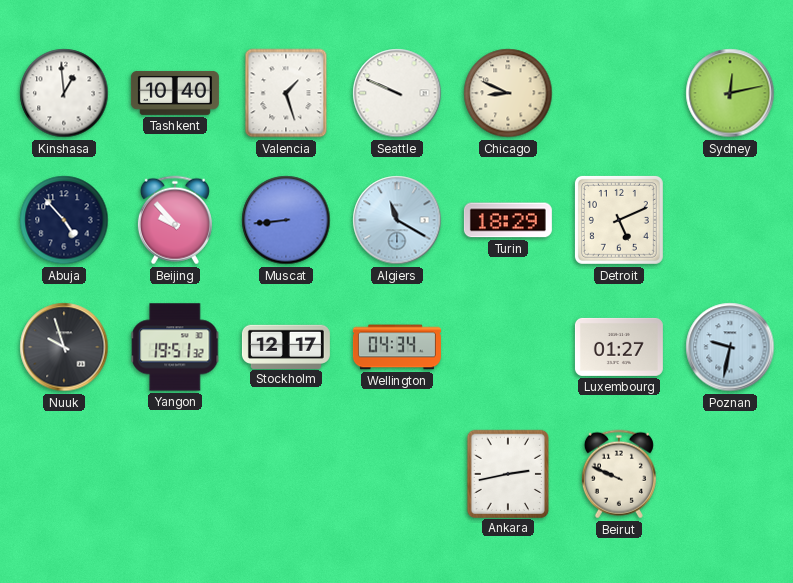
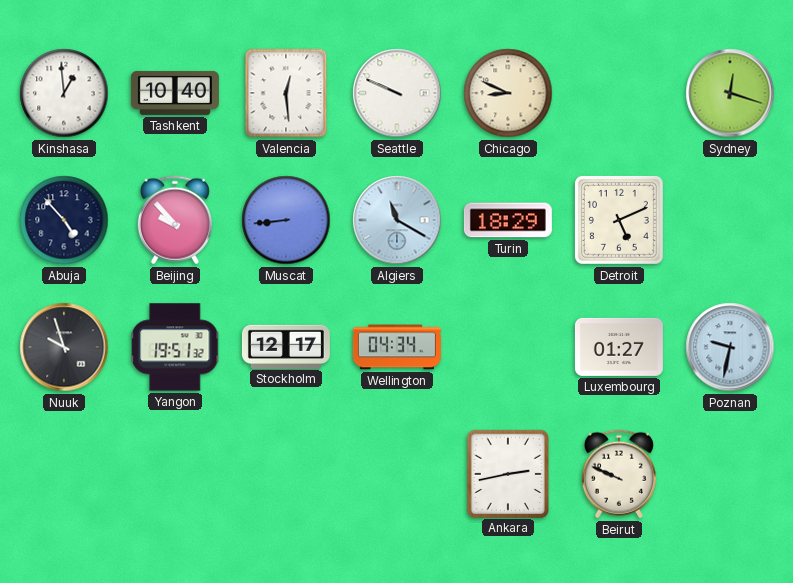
Valencia: 1:27 -> 12:29 (286, 93)
Sydney: 12:13 -> 12:18 (730, 93)
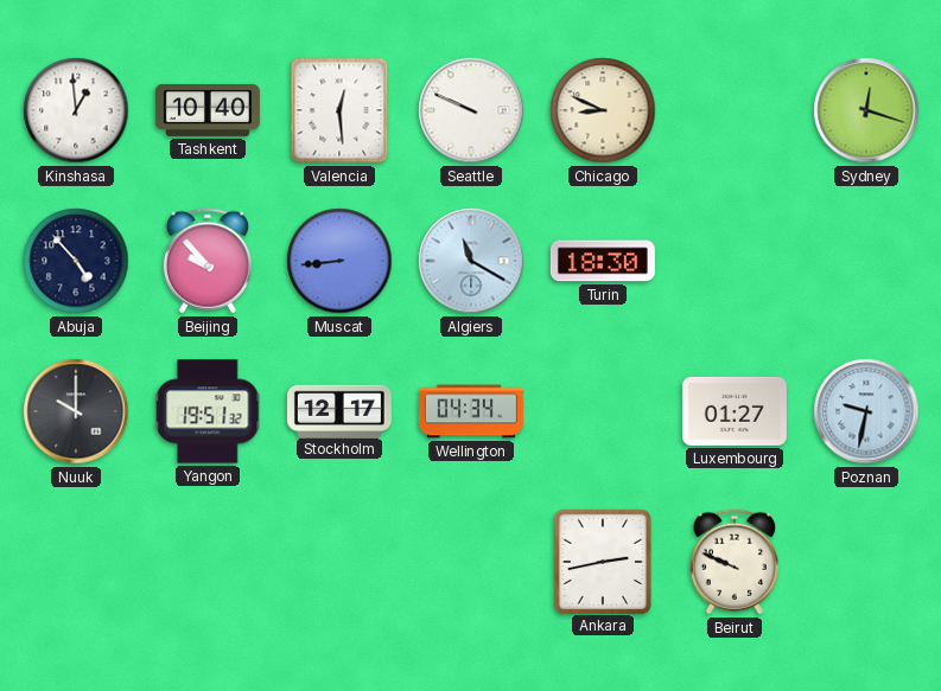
Turin: 18:29 -> 18:30 (603, 261)
Detroit: 5:11 -> none (619, 220)
Nuuk: 9:57 -> 10:00 (76, 411)
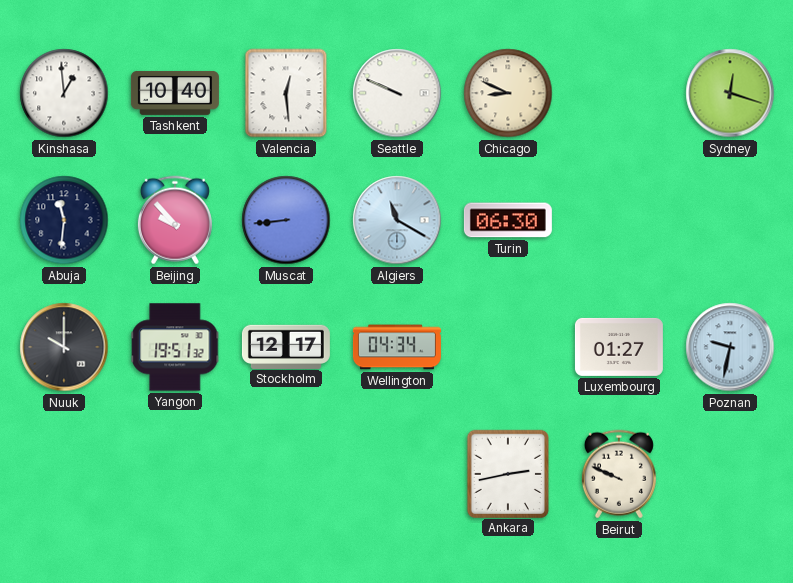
Abuja: 4:53 -> 11:31 (64, 220)
Turin: 18:30 -> 06:30 (508, 220)
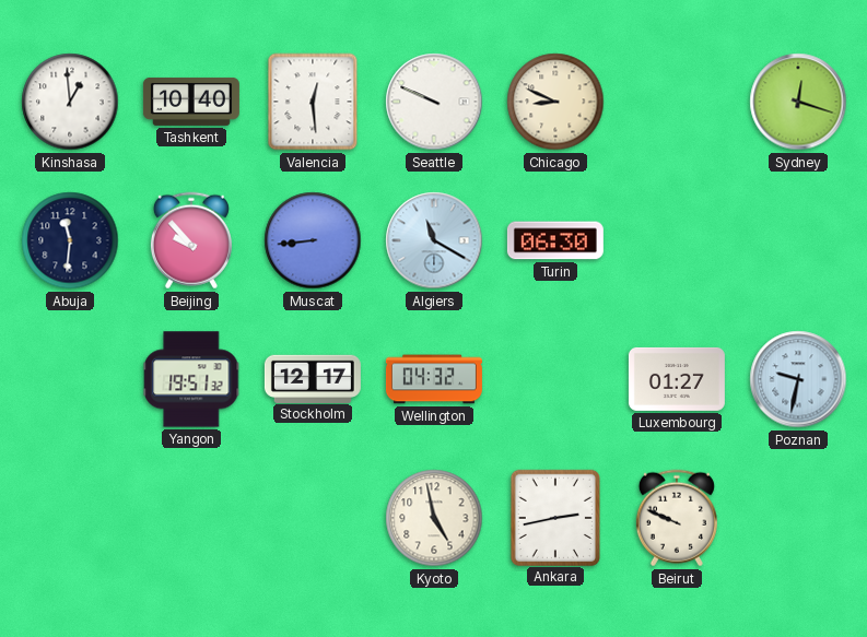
Nuuk: 10:00 -> none (64, 347)
Wellington: 04:34 -> 04:32 (434, 379)
Kyoto: none -> 4:58 (434, 518)
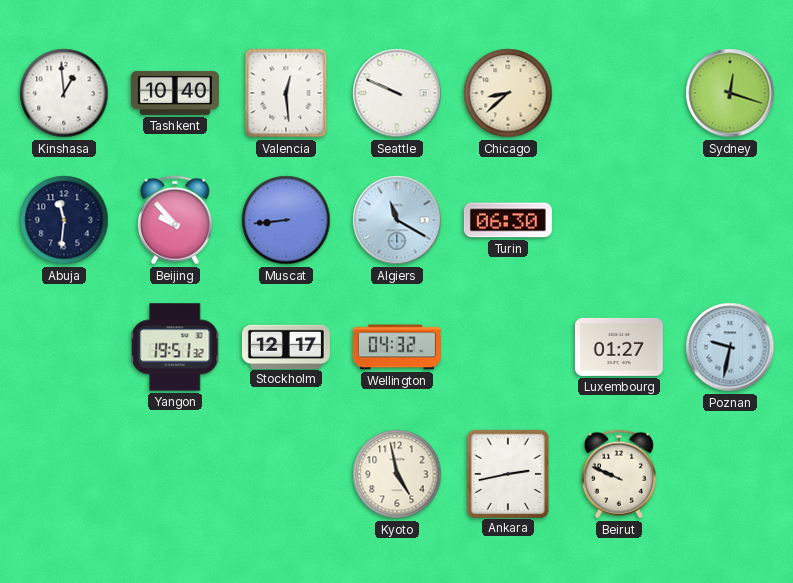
Chicago: 8:49 -> 8:38 (508, 93)
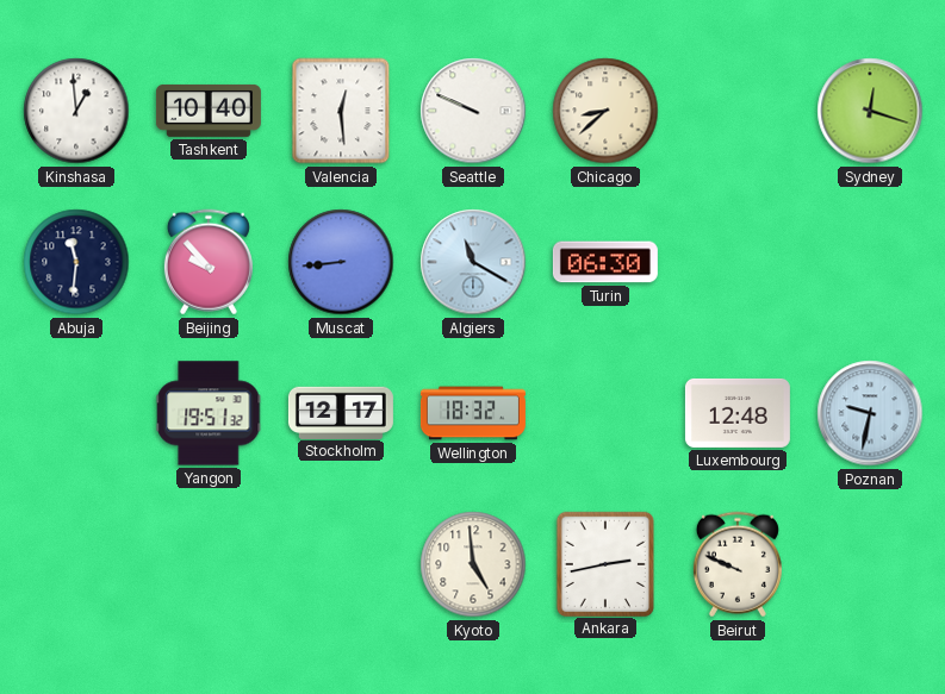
Wellington: 04:32 -> 18:32 (473, 413)
Luxembourg: 01:27 -> 12:48 (738, 413)
Kyoto: 4:58 -> 4:59 (473, 564)
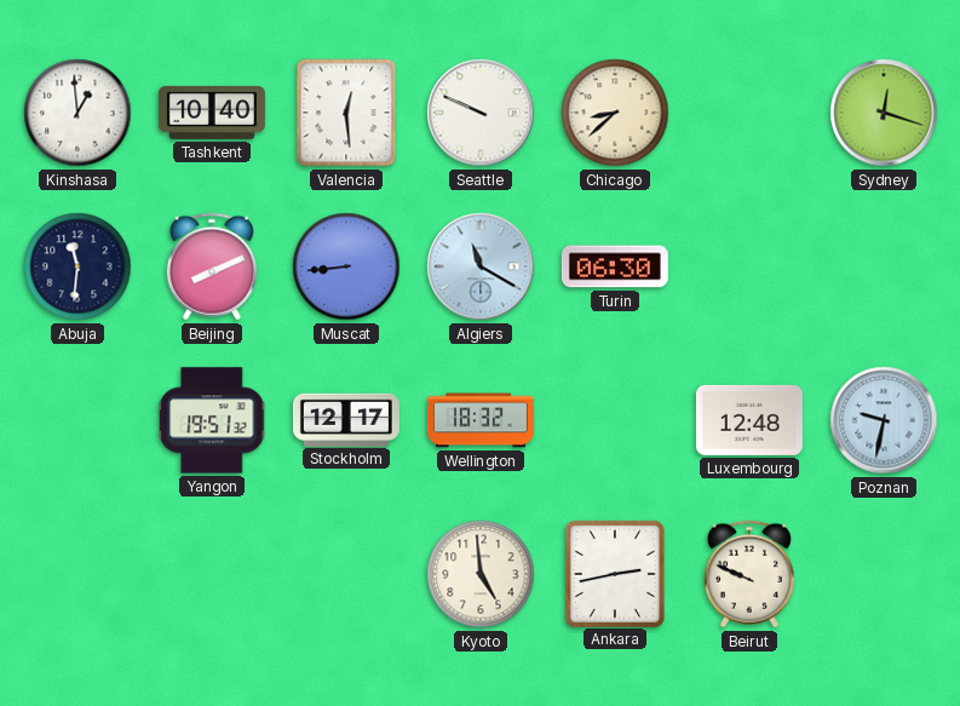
Beijing: 9:53 -> 8:11 (212, 266)
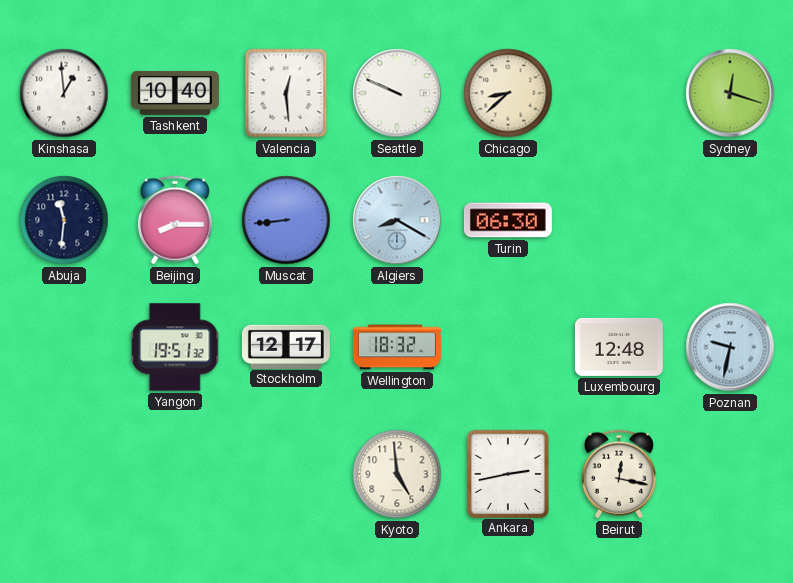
Beijing: 8:11 -> 8:15 (175, 220)
Algiers: 11:20 -> 8:20 (397, 220)
Beirut: 9:49 -> 12:17 (619, 474)
